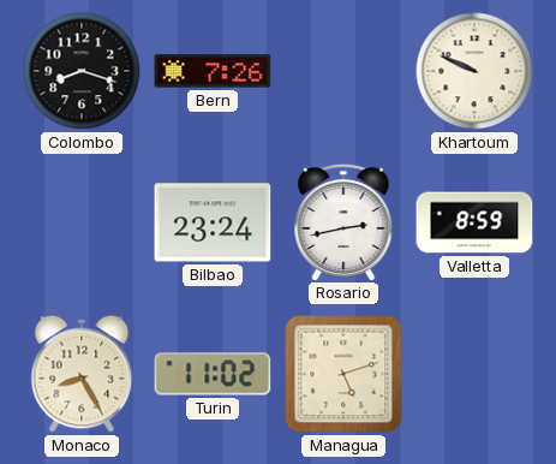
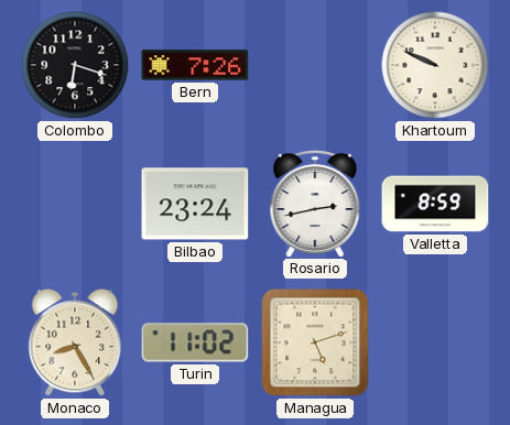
Colombo: 8:18 -> 6:18 (75, 65)
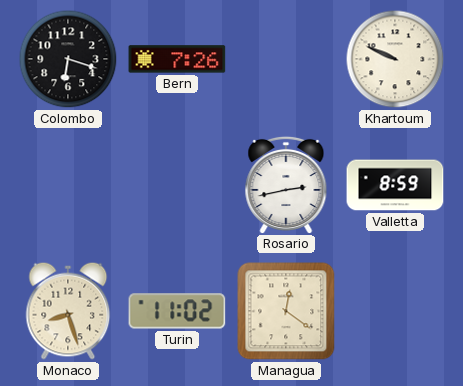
Bilbao: 23:24 -> none (195, 204)
Monaco: 8:25 -> 8:27 (68, 311)
Managua: 5:12 -> 12:21 (286, 311)
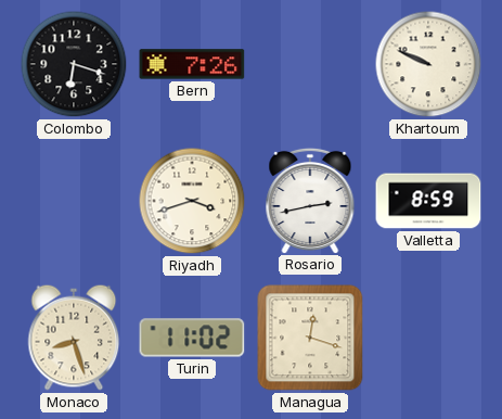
Riyadh: none -> 3:42 (192, 201)
Managua: 12:21 -> 12:18 (310, 338)
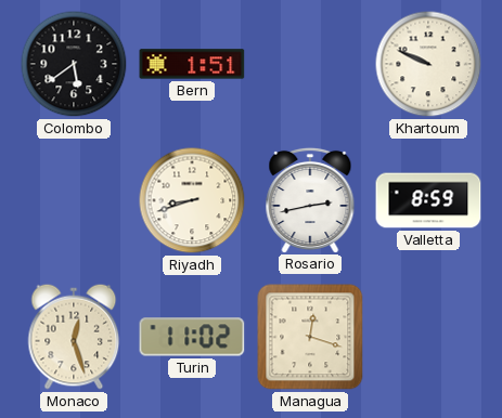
Colombo: 6:18 -> 5:39 (74, 64)
Bern: 7:26 -> 1:51 (192, 64)
Riyadh: 3:42 -> 8:42 (192, 200)
Monaco: 8:27 -> 12:27 (74, 337)
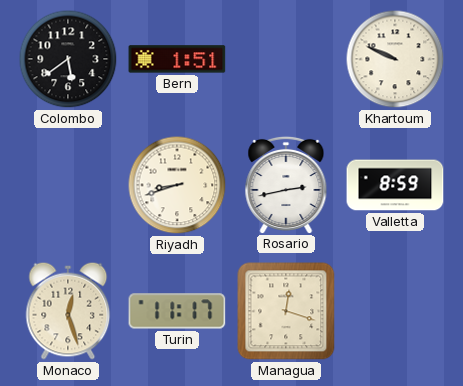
Turin: 11:02 -> 11:17 (177, 311)
